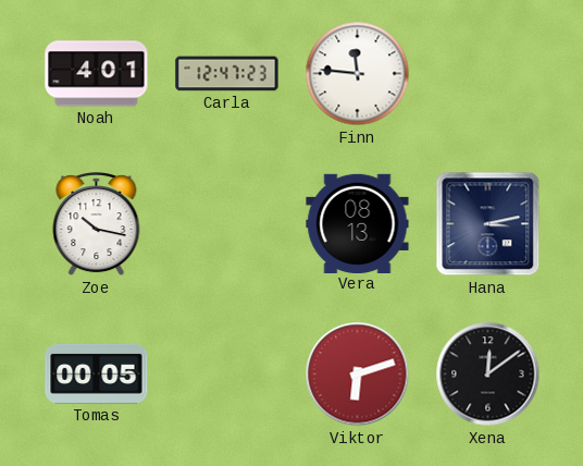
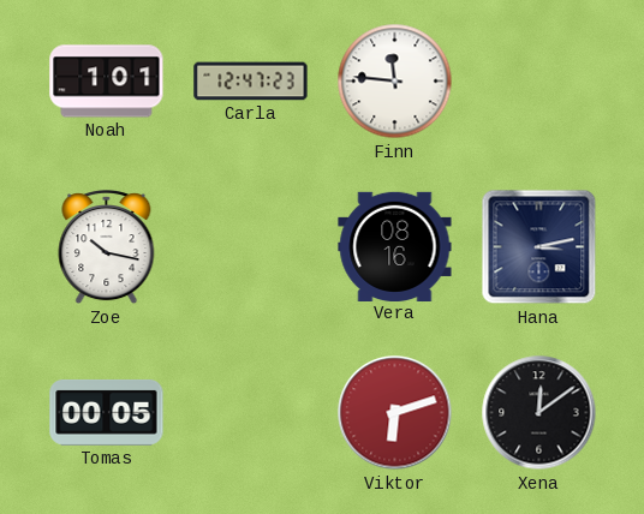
Noah: 4:01 -> 1:01 (107, 82)
Vera: 08:13 -> 08:16 (395, 246)
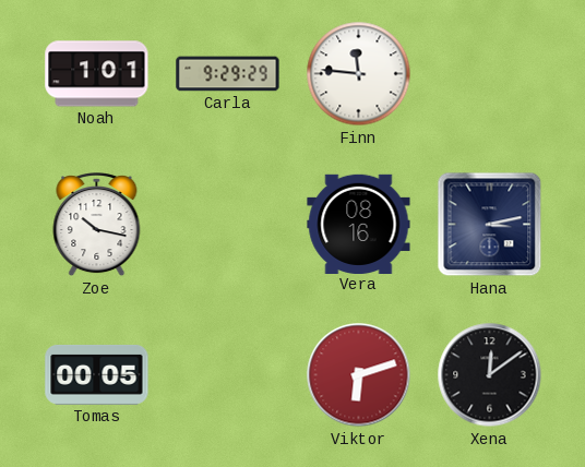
Carla: 12:47 -> 9:29 (228, 74)
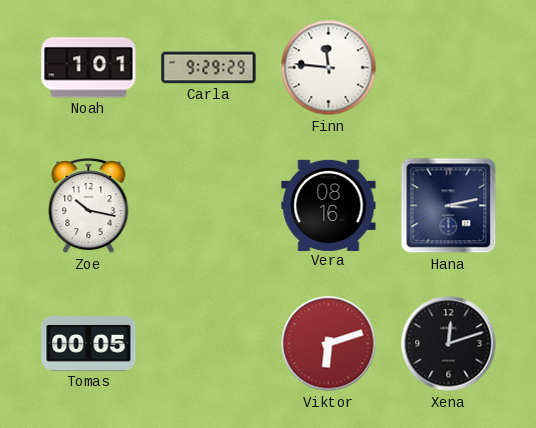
Xena: 12:09 -> 12:12 (449, 344)
